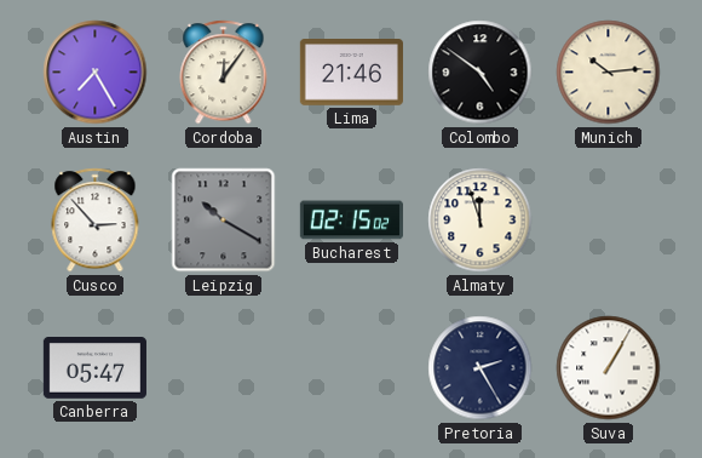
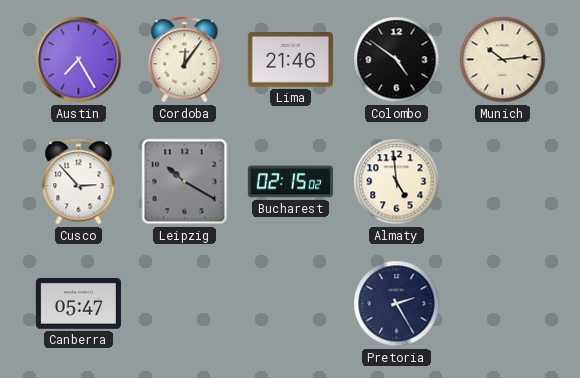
Almaty: 11:57 -> 4:59 (397, 182)
Suva: 1:05 -> none (609, 368)
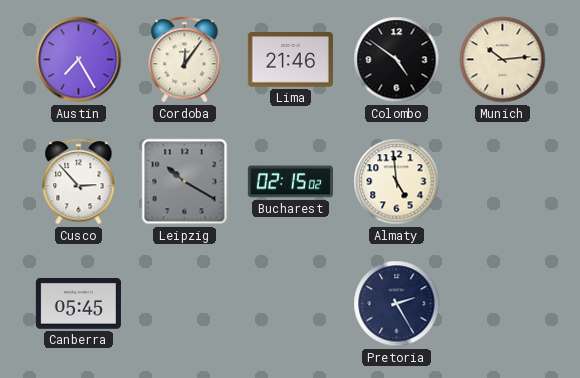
Canberra: 05:47 -> 05:45 (78, 304)
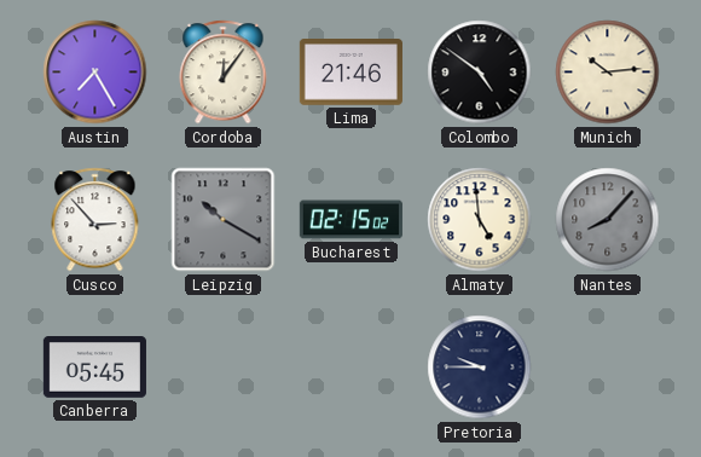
Nantes: none -> 8:07 (608, 220)
Pretoria: 2:25 -> 9:45 (480, 368)
